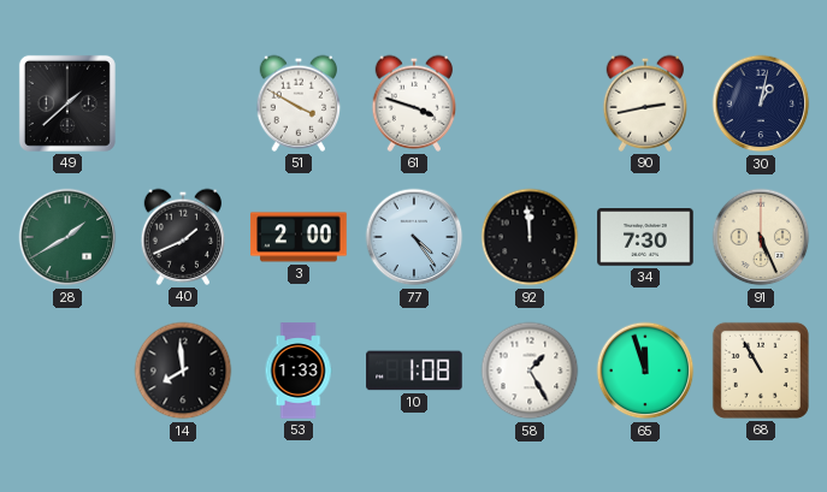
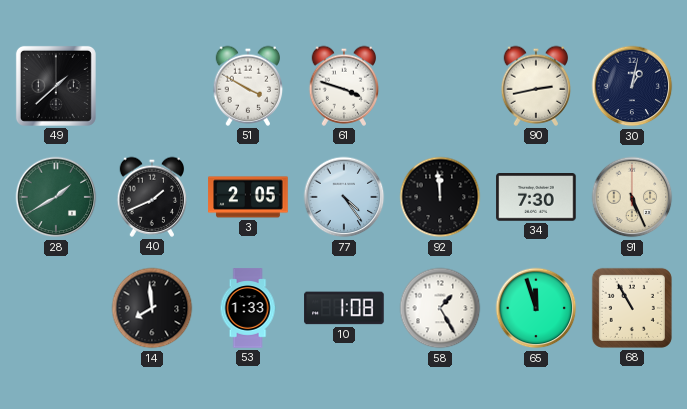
3: 2:00 -> 2:05 (248, 197)
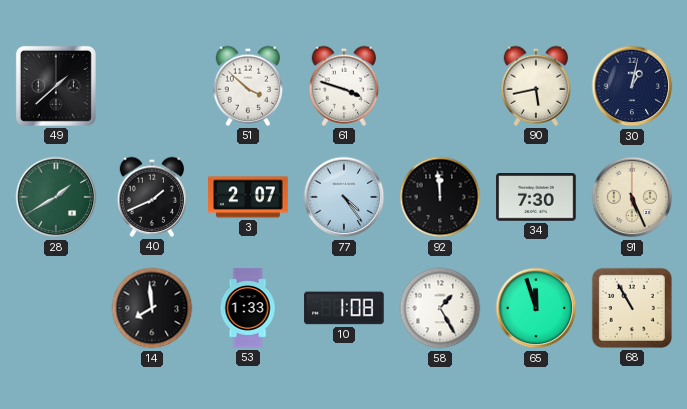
51: 3:50 -> 3:52 (248, 86)
90: 2:43 -> 5:43 (536, 86)
3: 2:05 -> 2:07 (248, 197)
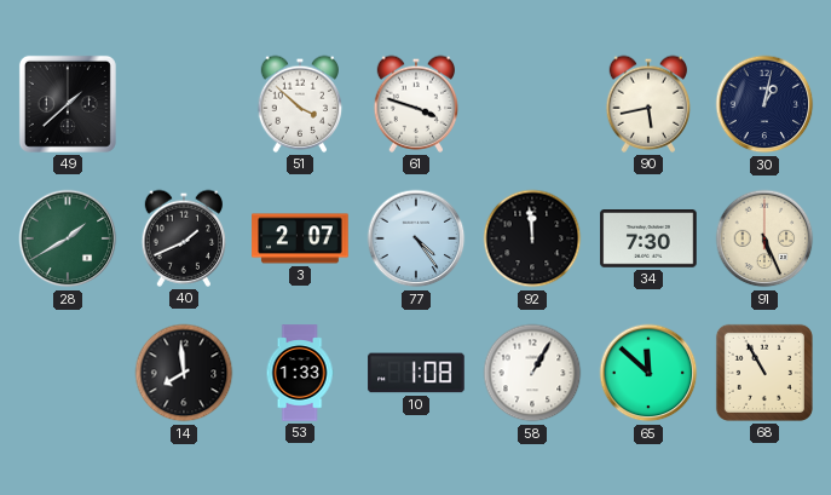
58: 1:25 -> 1:05 (532, 373)
65: 11:57 -> 11:52 (648, 373)
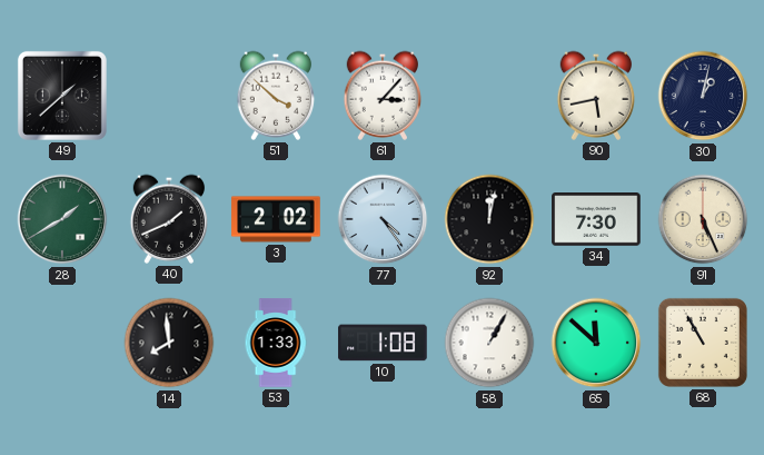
61: 3:48 -> 3:07 (383, 96)
3: 2:07 -> 2:02 (276, 219)
92: 11:59 -> 12:02 (489, 219)
